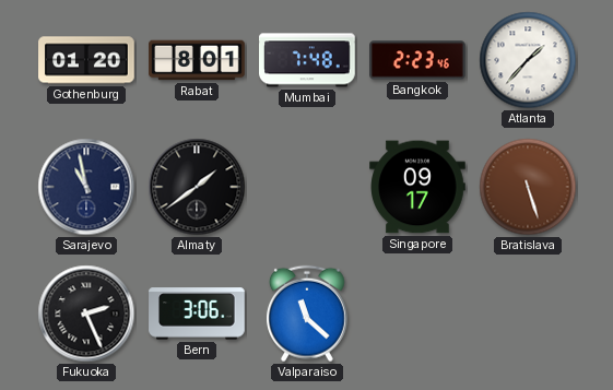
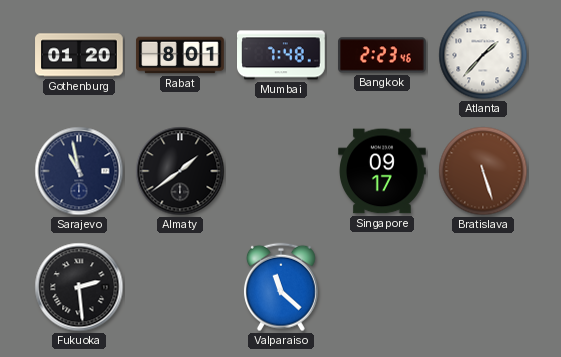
Fukuoka: 2:26 -> 2:29 (79, 287)
Bern: 3:06 -> none (197, 314)
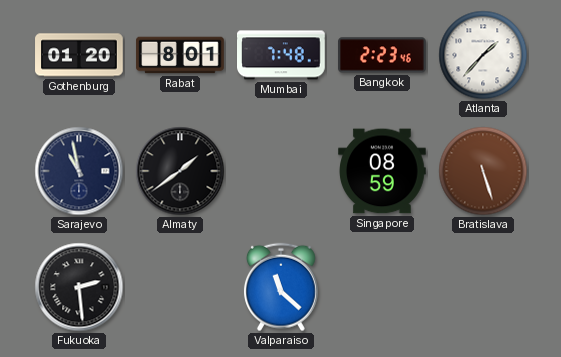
Singapore: 09:17 -> 08:59 (382, 171)
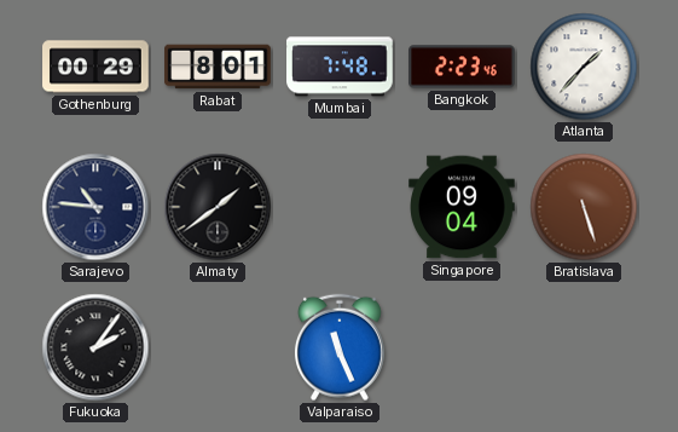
Gothenburg: 01:20 -> 00:29 (95, 67)
Sarajevo: 10:58 -> 10:46 (95, 207)
Singapore: 08:59 -> 09:04 (462, 207)
Fukuoka: 2:29 -> 2:06 (95, 347)
Valparaiso: 11:22 -> 11:26 (340, 347)
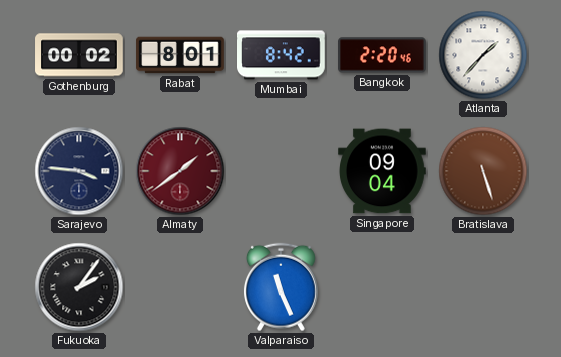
Gothenburg: 00:29 -> 00:02 (79, 55)
Mumbai: 7:48 -> 8:42 (281, 55)
Bangkok: 2:23 -> 2:20 (383, 55)
Sarajevo: 10:46 -> 3:46 (79, 171)
Almaty dial: black -> burgundy (180, 171)
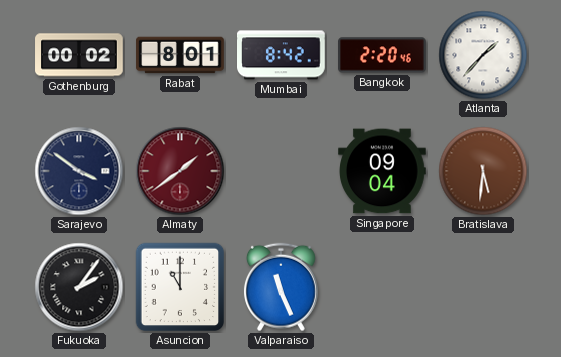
Sarajevo: 3:46 -> 3:51 (79, 171)
Bratislava: 5:27 -> 5:31 (483, 171)
Asuncion: none -> 11:00 (180, 287)
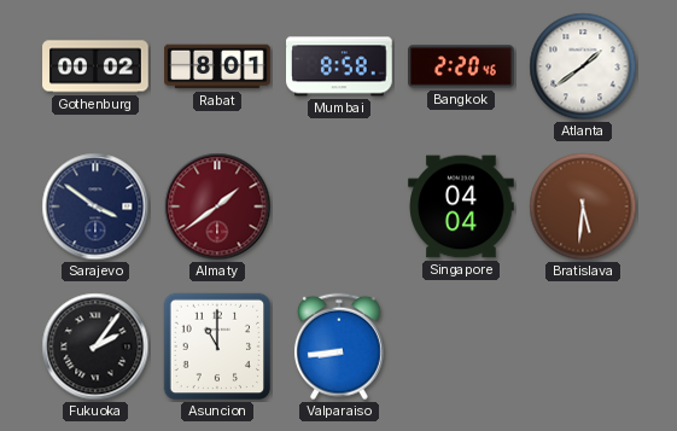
Mumbai: 8:42 -> 8:58 (339, 66)
Atlanta: 1:37 -> 1:39 (583, 66)
Singapore: 09:04 -> 04:04 (461, 206)
Valparaiso: 11:26 -> 8:44 (339, 346)
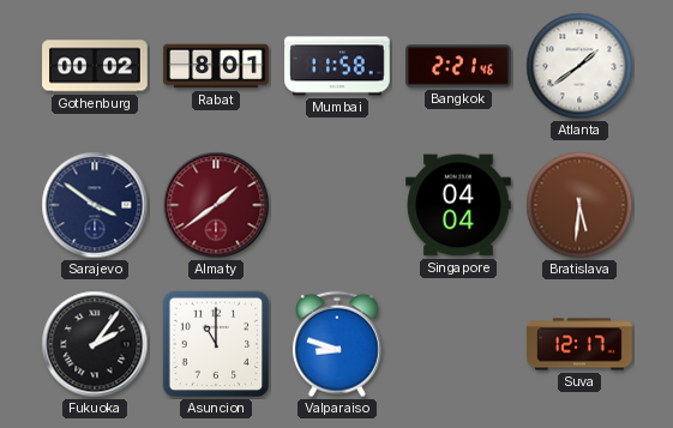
Mumbai: 8:58 -> 11:58 (337, 66)
Bangkok: 2:20 -> 2:21 (459, 66)
Valparaiso: 8:44 -> 8:48 (337, 344)
Suva: none -> 12:17 (579, 344)
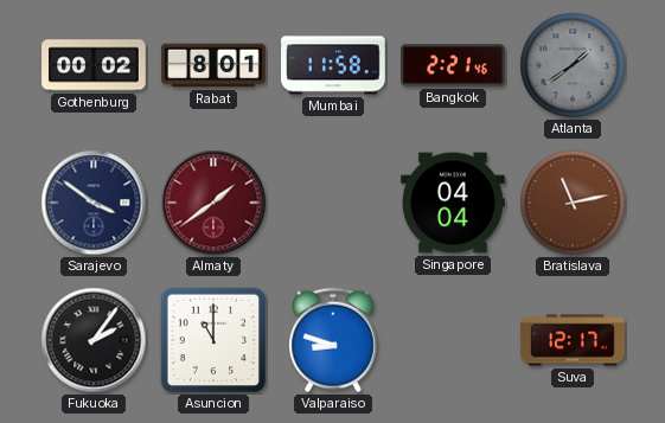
Atlanta dial: white -> grey (573, 65)
Bratislava: 5:31 -> 11:13 (573, 203)
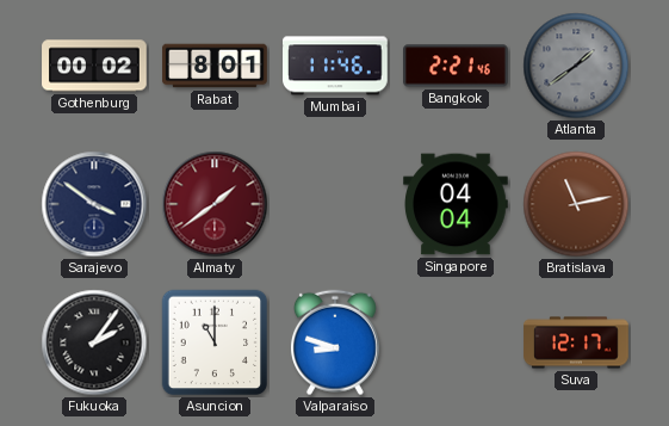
Mumbai: 11:58 -> 11:46 (335, 66)
